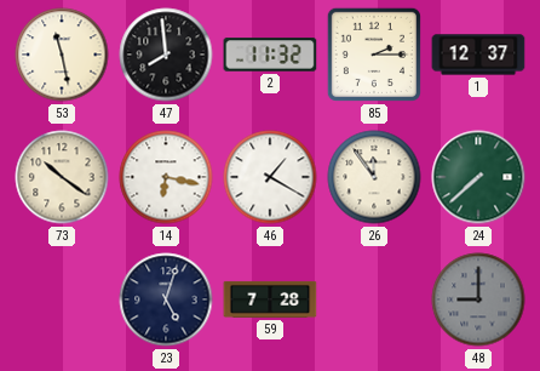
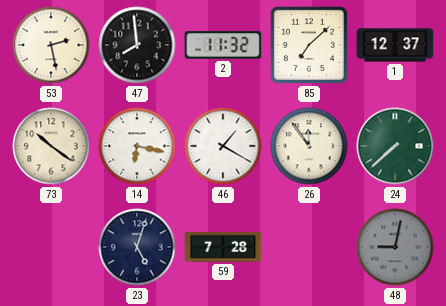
53: 11:28 -> 2:28 (51, 45)
85: 2:15 -> 7:08 (309, 45)
48: 9:00 -> 9:02 (395, 247)
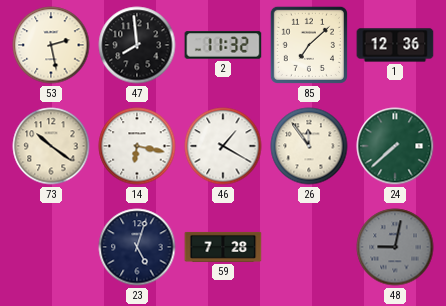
1: 12:37 -> 12:36 (395, 45)
